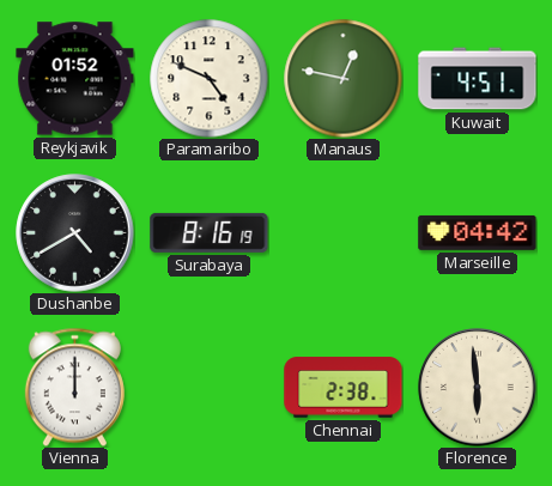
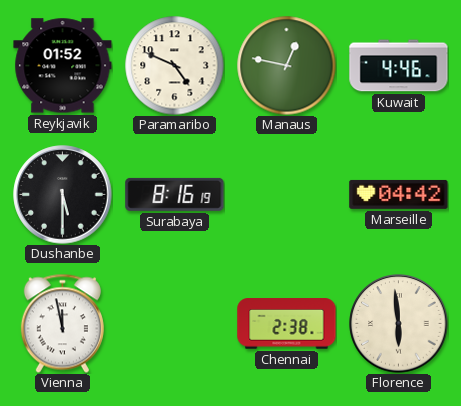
Kuwait: 4:51 -> 4:46 (399, 66)
Dushanbe: 4:40 -> 5:30 (63, 195)
Vienna: 12:00 -> 11:58 (62, 323)
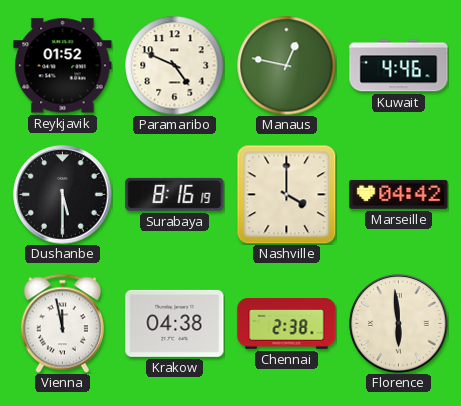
Nashville: none -> 4:00 (286, 194)
Krakow: none -> 04:38 (175, 323)
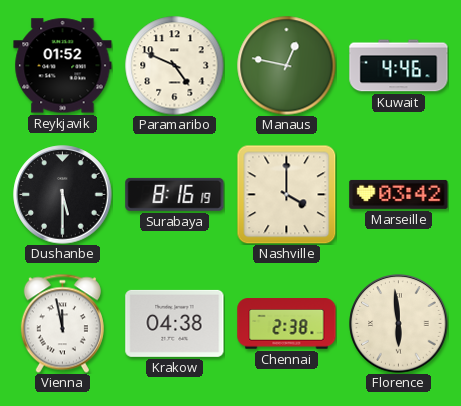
Marseille: 04:42 -> 03:42 (399, 194)
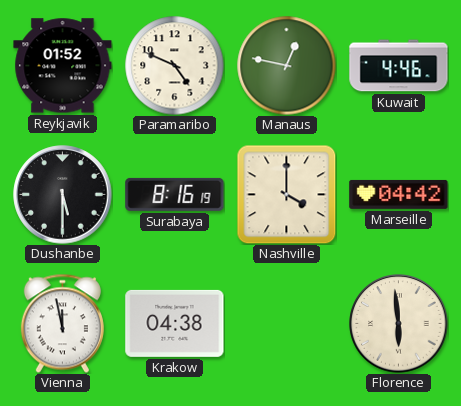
Marseille: 03:42 -> 04:42 (399, 194)
Chennai: 2:38 -> none (287, 324)
